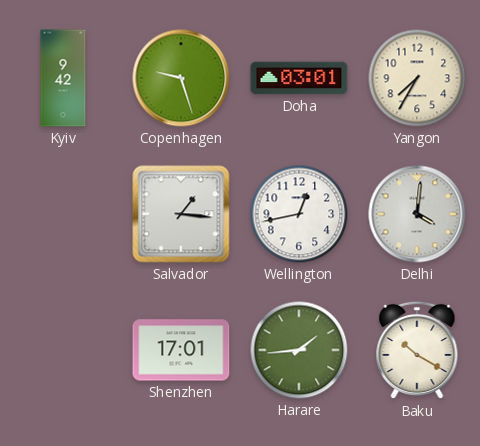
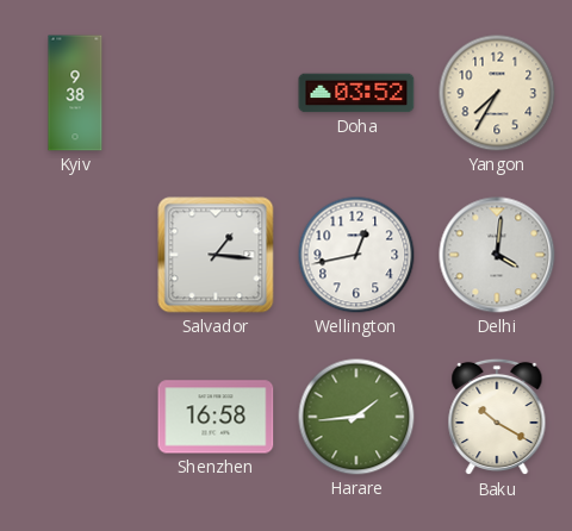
Kyiv: 9:42 -> 9:38 (75, 93)
Copenhagen: 9:27 -> none (181, 78)
Doha: 03:01 -> 03:52 (356, 93)
Shenzhen: 17:01 -> 16:58 (216, 417)
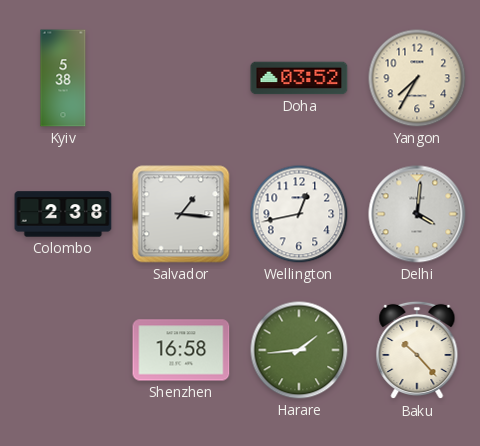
Kyiv: 9:38 -> 5:38 (63, 78)
Colombo: none -> 2:38 (63, 214)
Baku: 10:20 -> 10:23 (417, 350)
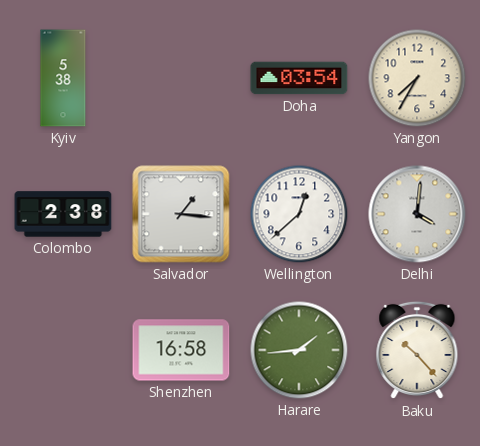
Doha: 03:52 -> 03:54 (299, 78)
Wellington: 12:43 -> 12:38 (299, 214)
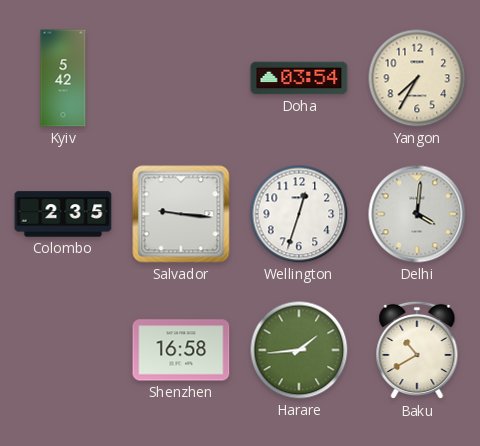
Kyiv: 5:38 -> 5:42 (63, 78)
Colombo: 2:38 -> 2:35 (63, 214)
Salvador: 1:16 -> 9:16 (181, 214)
Wellington: 12:38 -> 12:33 (299, 214)
Baku: 10:23 -> 10:40 (417, 350)
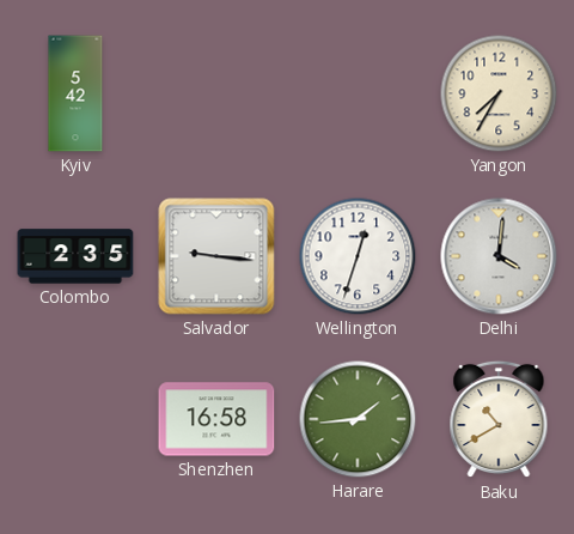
Doha: 03:54 -> none (299, 78)
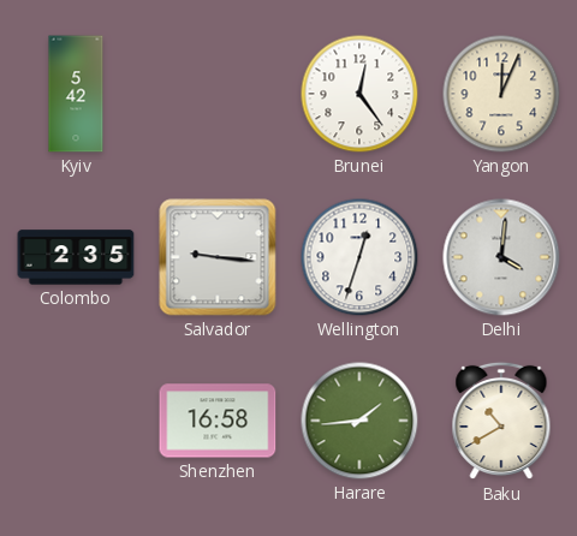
Brunei: none -> 12:24 (359, 94)
Yangon: 7:35 -> 12:04 (501, 94)
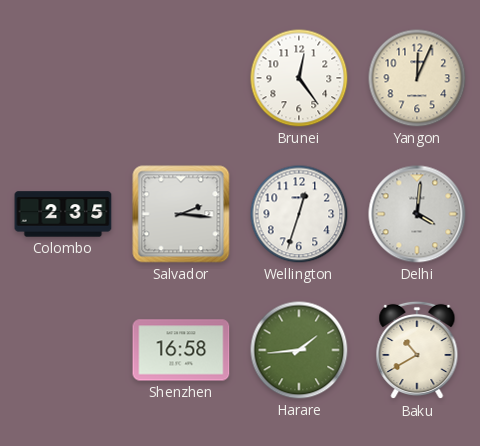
Kyiv: 5:42 -> none (76, 94)
Salvador: 9:16 -> 2:16 (181, 214)
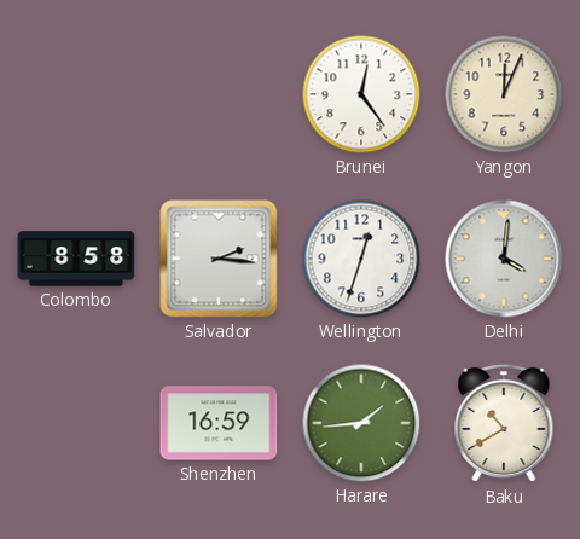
Colombo: 2:35 -> 8:58 (76, 259)
Shenzhen: 16:58 -> 16:59 (219, 423)
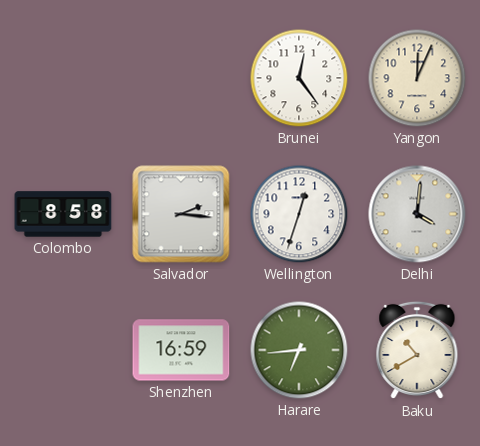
Harare: 1:44 -> 6:44 (299, 350)
